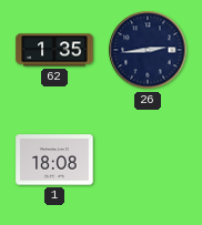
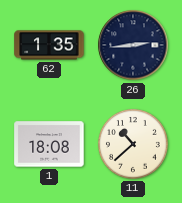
11: none -> 10:38 (133, 144)
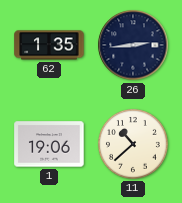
1: 18:08 -> 19:06 (49, 144)
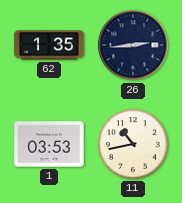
1: 19:06 -> 03:53 (49, 144)
11: 10:38 -> 10:43 (133, 144)
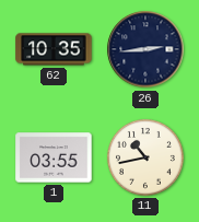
62: 1:35 -> 10:35 (54, 49)
1: 03:53 -> 03:55 (54, 157)
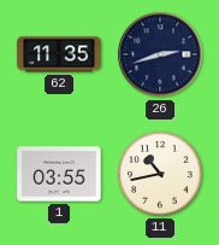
62: 10:35 -> 11:35 (59, 54)
26: 2:44 -> 2:42 (160, 54)
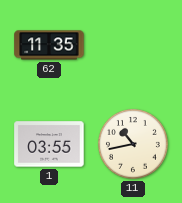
26: 2:42 -> none (160, 54)
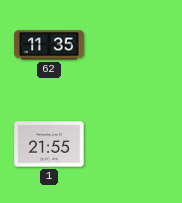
1: 03:55 -> 21:55 (49, 144)
11: 10:43 -> none (133, 144)
